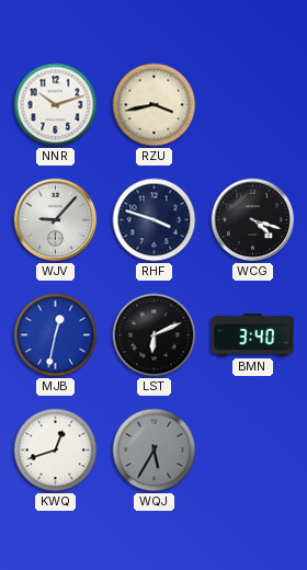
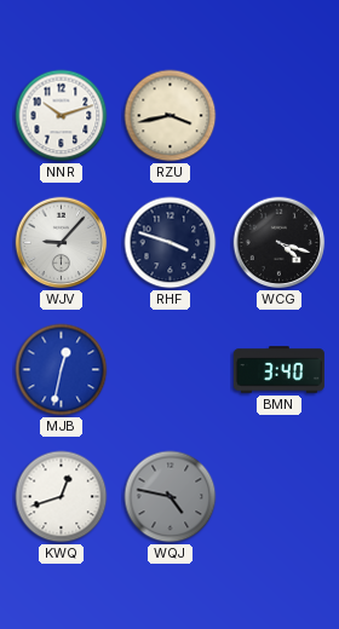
LST: 6:11 -> none (155, 335)
WQJ: 5:35 -> 4:47 (171, 497)
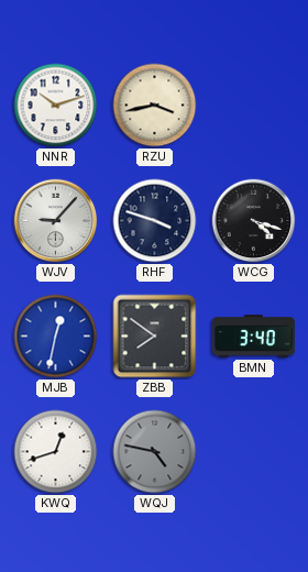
ZBB: none -> 7:51 (155, 337)
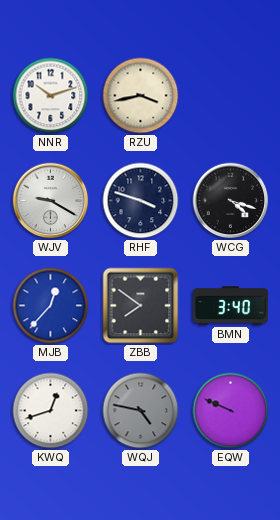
WJV: 9:07 -> 9:20 (51, 201)
MJB: 12:32 -> 12:37 (51, 306)
EQW: none -> 9:49 (231, 411)
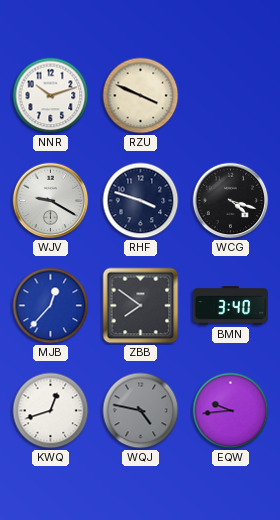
RZU: 3:43 -> 3:49 (141, 96)
EQW: 9:49 -> 9:44 (231, 411)
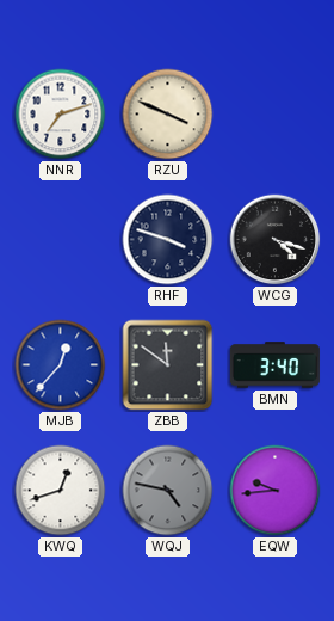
NNR: 10:12 -> 7:12 (61, 115)
WJV: 9:20 -> none (51, 201)
ZBB: 7:51 -> 11:51 (168, 365)
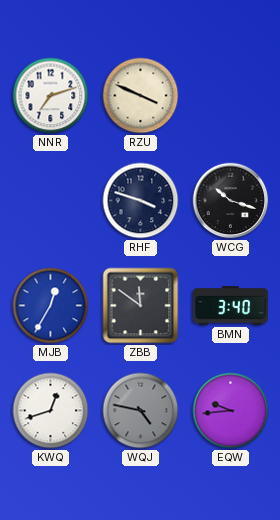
WCG: 4:18 -> 10:18 (231, 201)
MJB: 12:37 -> 12:35 (51, 306)
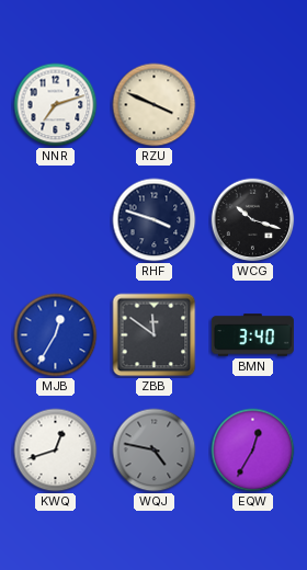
EQW: 9:44 -> 12:35 (253, 451)
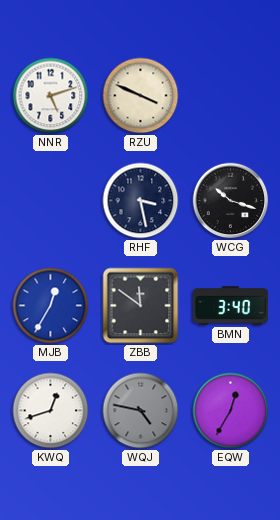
NNR: 7:12 -> 5:12 (51, 96)
RHF: 3:48 -> 3:28 (141, 201)
